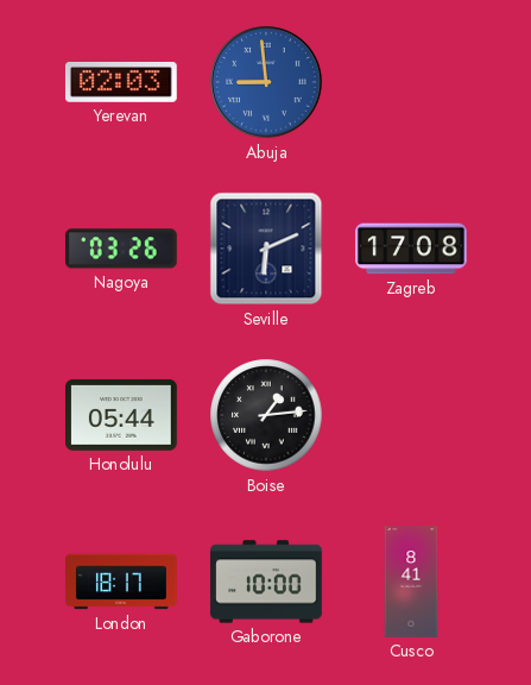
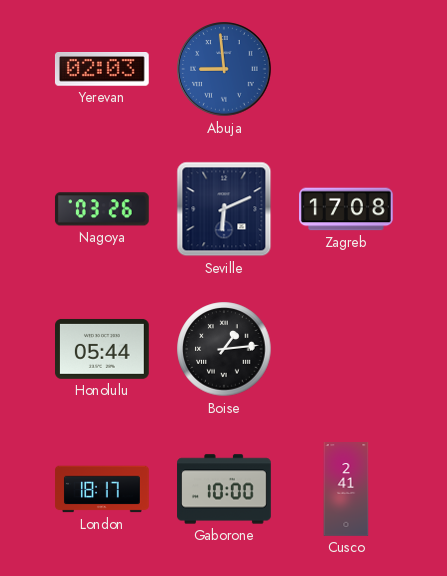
Cusco: 8:41 -> 2:41 (346, 489)
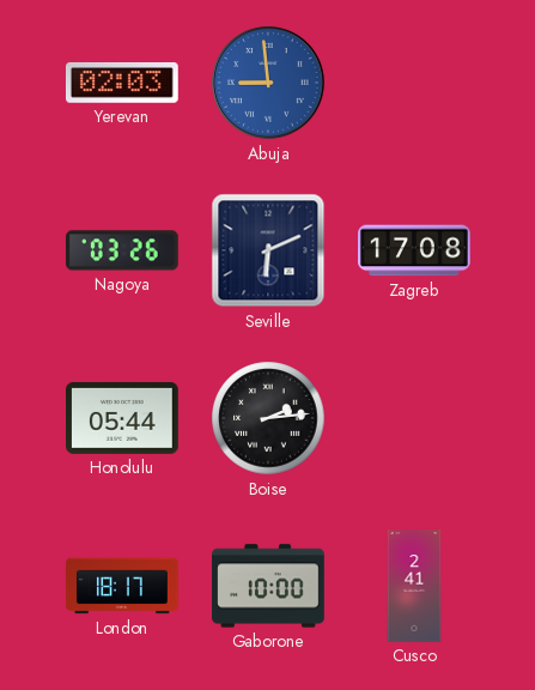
Boise: 1:14 -> 2:14 (268, 418)
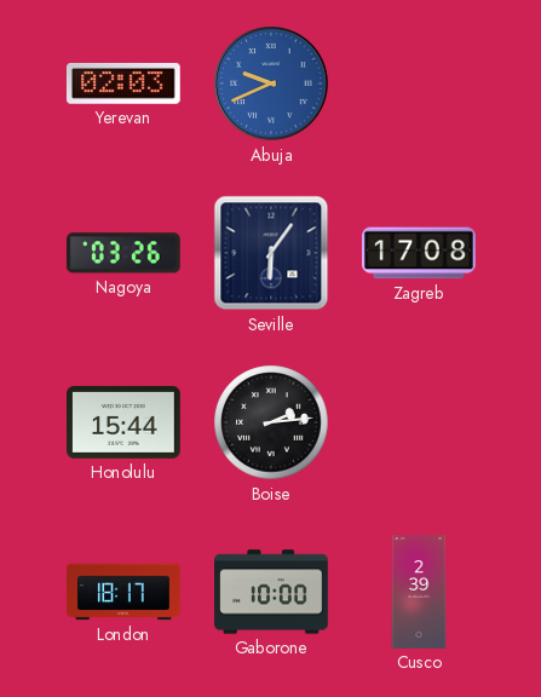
Abuja: 8:59 -> 9:41 (271, 83)
Seville: 6:11 -> 6:06 (271, 253)
Honolulu: 05:44 -> 15:44 (125, 422)
Cusco: 2:41 -> 2:39 (419, 592)
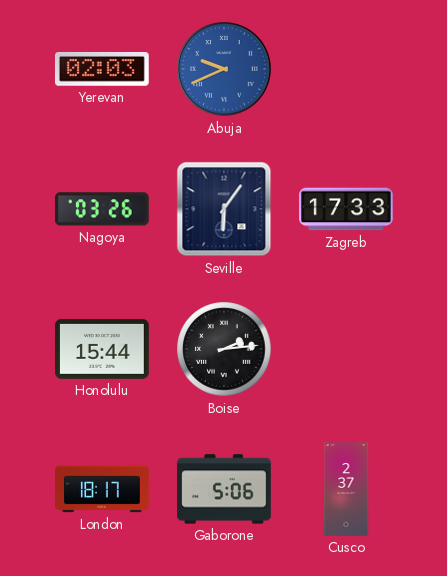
Zagreb: 17:08 -> 17:33 (347, 209)
Gaborone: 10:00 -> 5:06 (224, 489)
Cusco: 2:39 -> 2:37 (346, 489)
